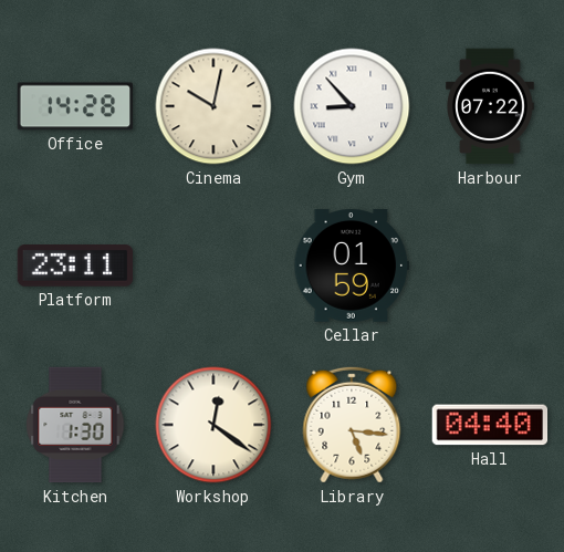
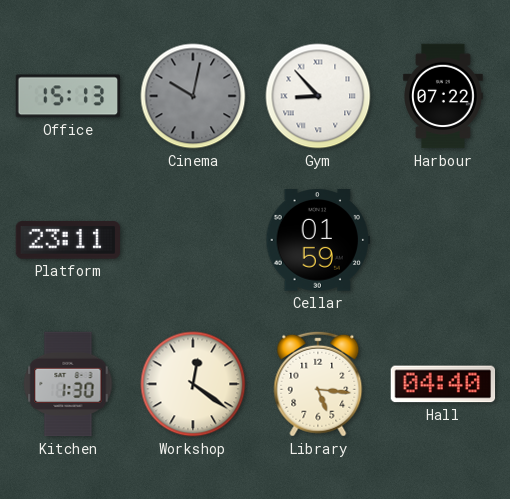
Office: 14:28 -> 15:13 (68, 96)
Cinema dial: cream -> grey (193, 96)
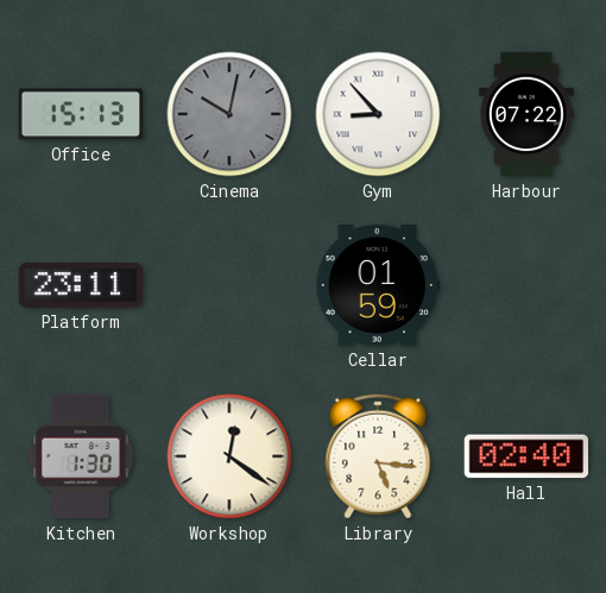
Hall: 04:40 -> 02:40 (526, 456)
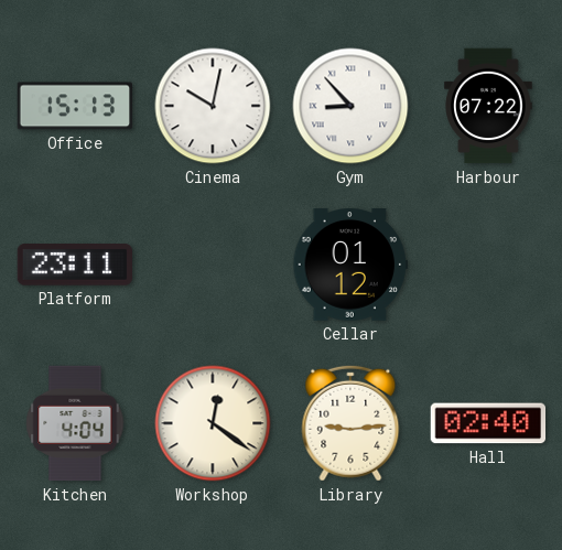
Cinema dial: grey -> white (213, 106)
Cellar: 01:59 -> 01:12 (350, 266)
Kitchen: 1:30 -> 4:04 (75, 423)
Library: 5:16 -> 9:14 (350, 423)
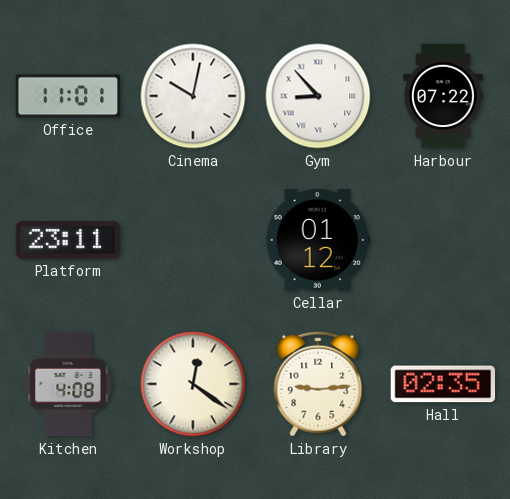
Office: 15:13 -> 11:01 (68, 96)
Kitchen: 4:04 -> 4:08 (68, 384)
Hall: 02:40 -> 02:35 (443, 384)
